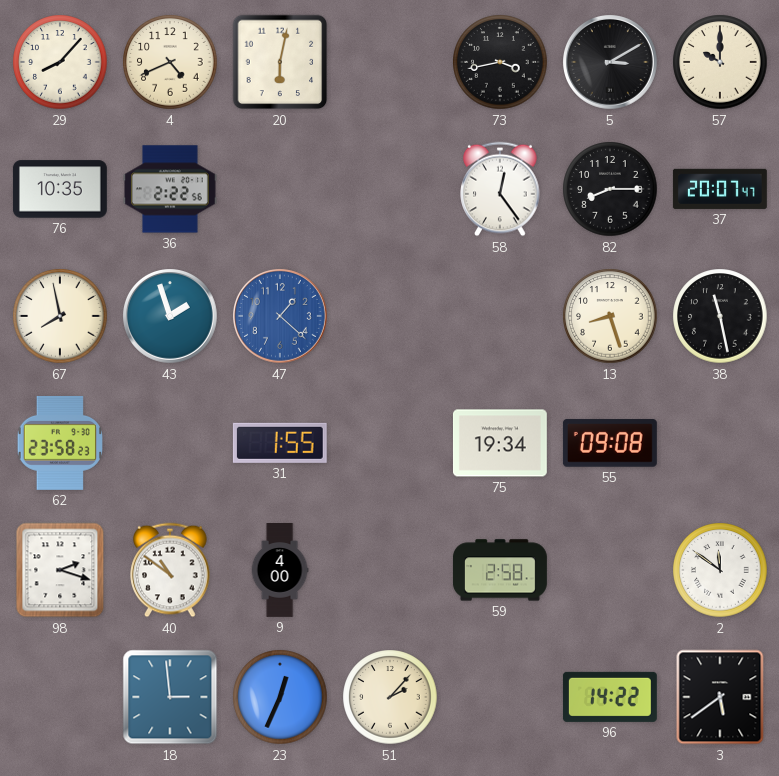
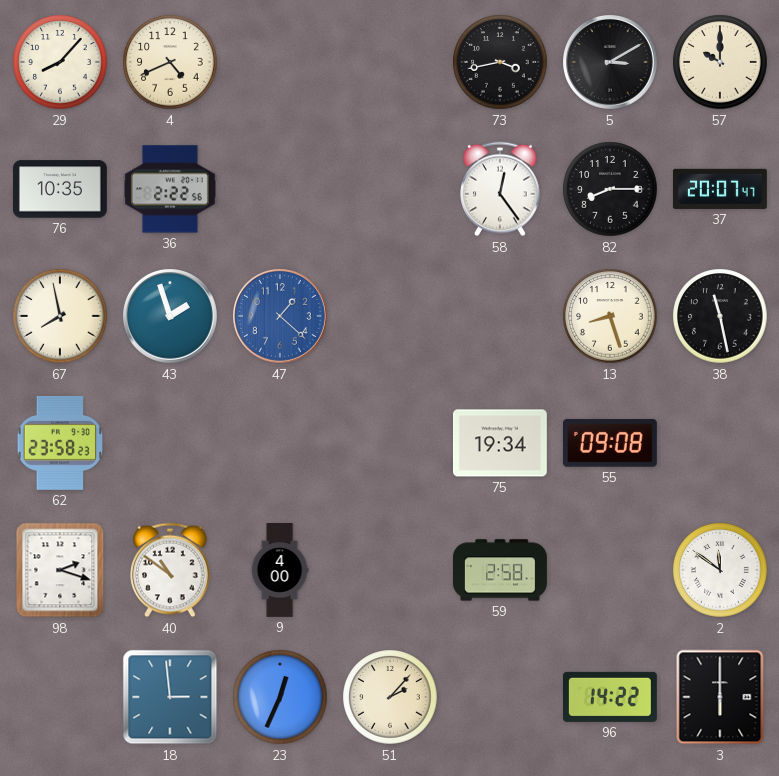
20: 6:02 -> none (280, 62)
31: 1:55 -> none (280, 443)
3: 5:39 -> 6:00 (720, 697)
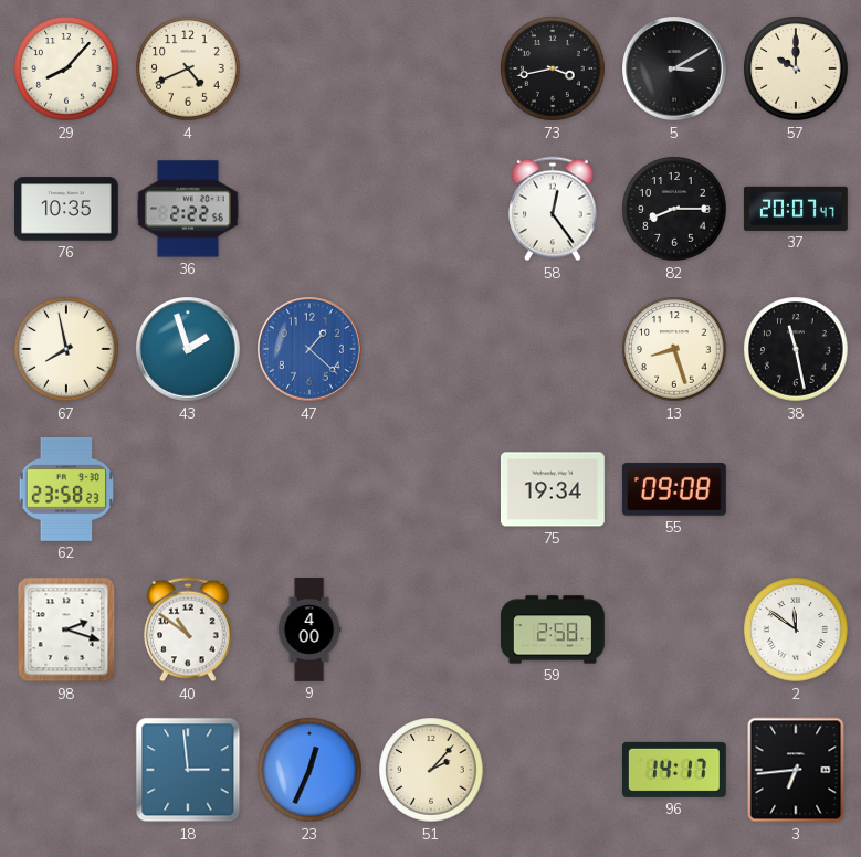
96: 14:22 -> 14:17 (674, 770)
3: 6:00 -> 6:44 (796, 770)
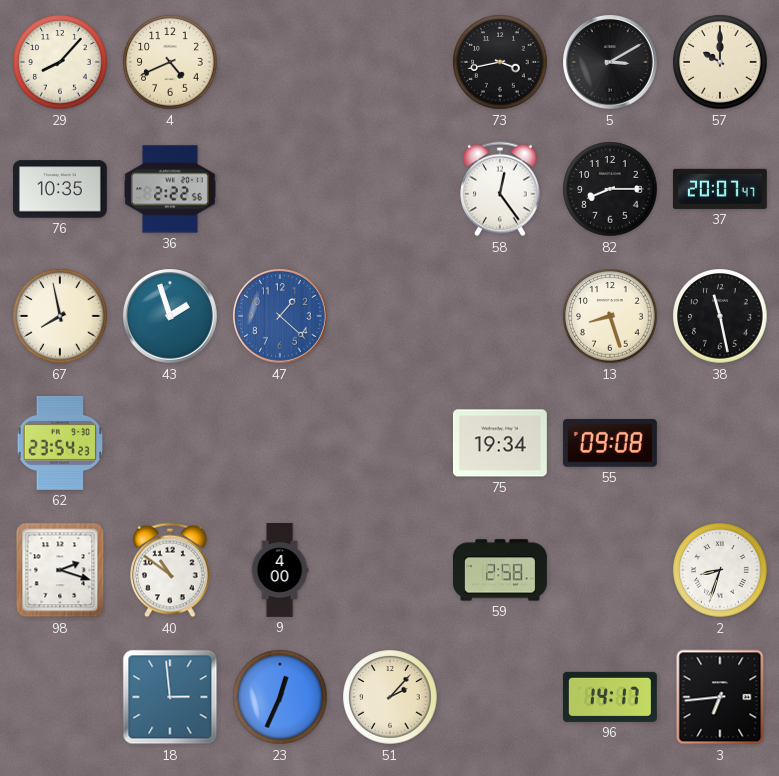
62: 23:58 -> 23:54 (59, 443)
2: 11:51 -> 8:33 (720, 570)
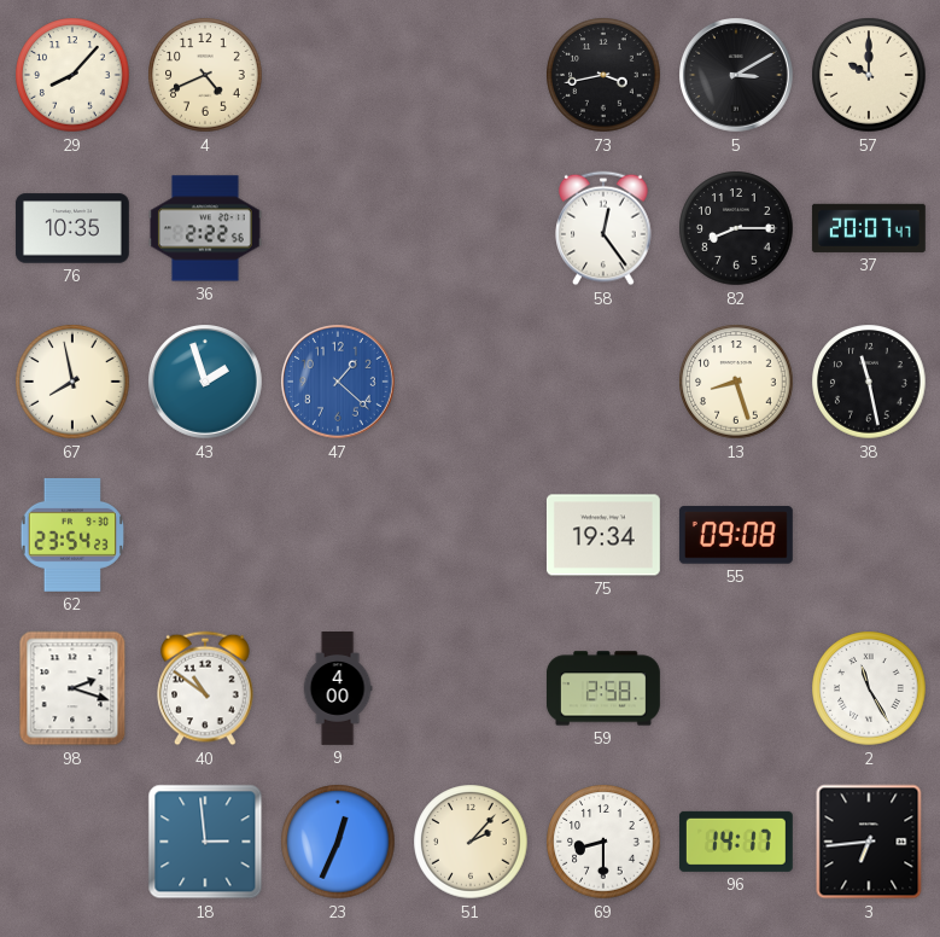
2: 8:33 -> 11:25 (869, 688)
69: none -> 8:30 (603, 842)
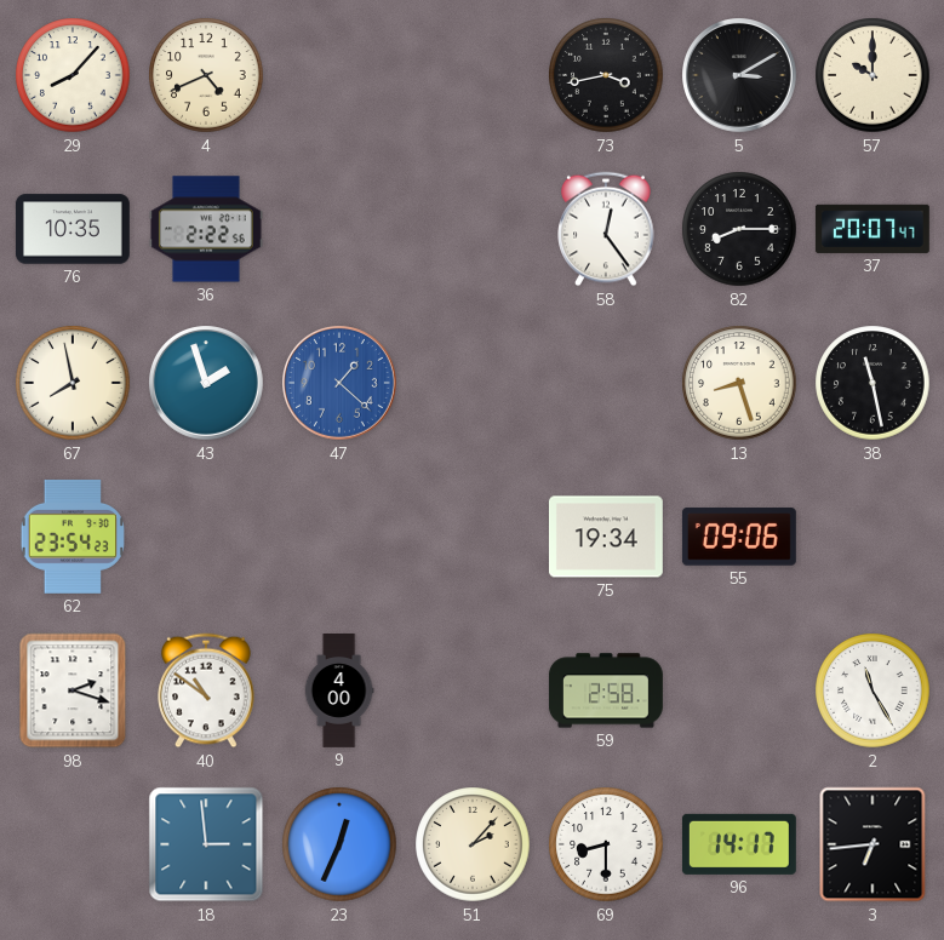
55: 09:08 -> 09:06 (739, 537)
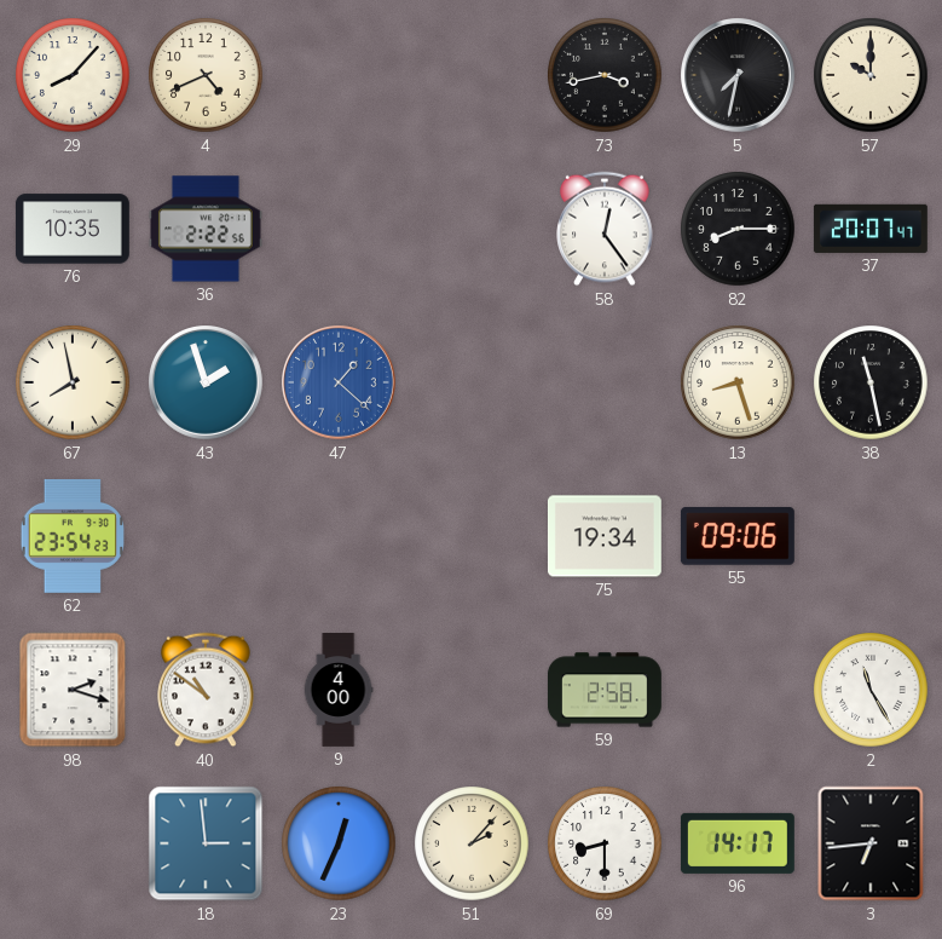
5: 3:10 -> 7:32 (739, 76)
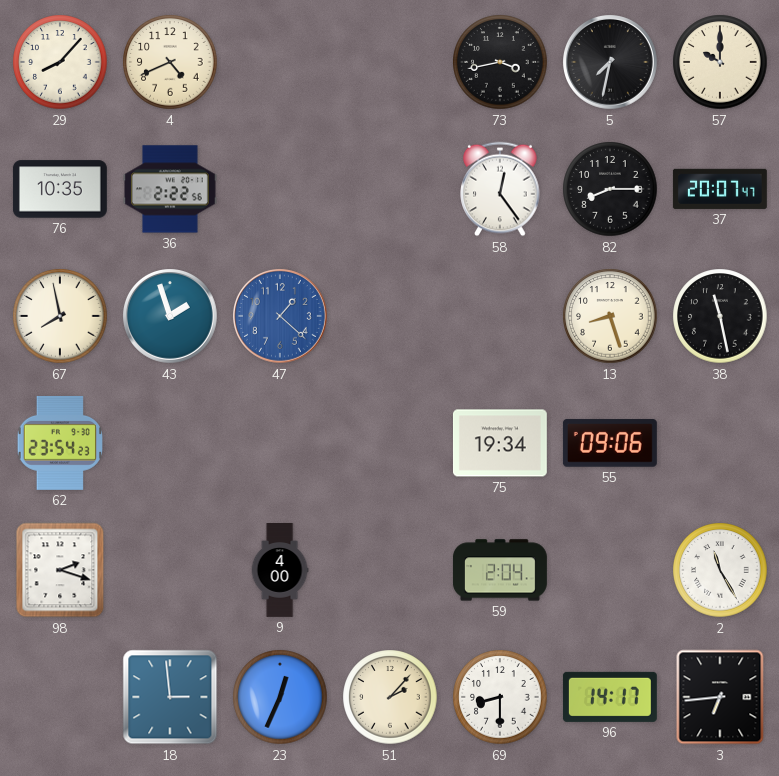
40: 10:51 -> none (206, 690)
59: 2:58 -> 2:04 (500, 570)
